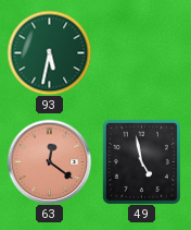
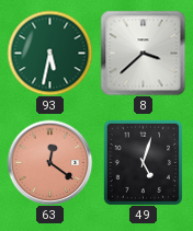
8: none -> 3:38 (143, 53)
49: 4:58 -> 5:03 (143, 162)
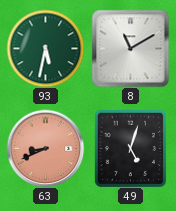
8: 3:38 -> 11:10 (130, 48)
63: 12:21 -> 8:41 (45, 148)
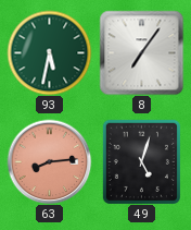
8: 11:10 -> 7:06 (141, 52)
63: 8:41 -> 8:14 (49, 161)
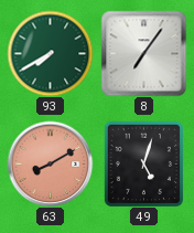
93: 5:32 -> 7:40 (50, 53)
63: 8:14 -> 8:10 (50, 163)
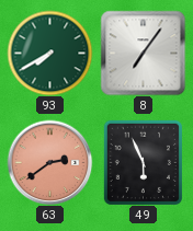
63: 8:10 -> 2:39 (49, 162)
49: 5:03 -> 5:56 (143, 162)
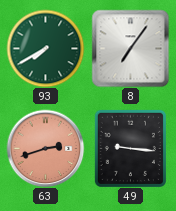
63: 2:39 -> 2:42 (45, 148)
49: 5:56 -> 9:16 (130, 148)
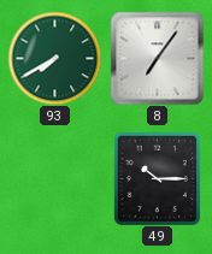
63: 2:42 -> none (45, 148)
49: 9:16 -> 10:15 (157, 178)
